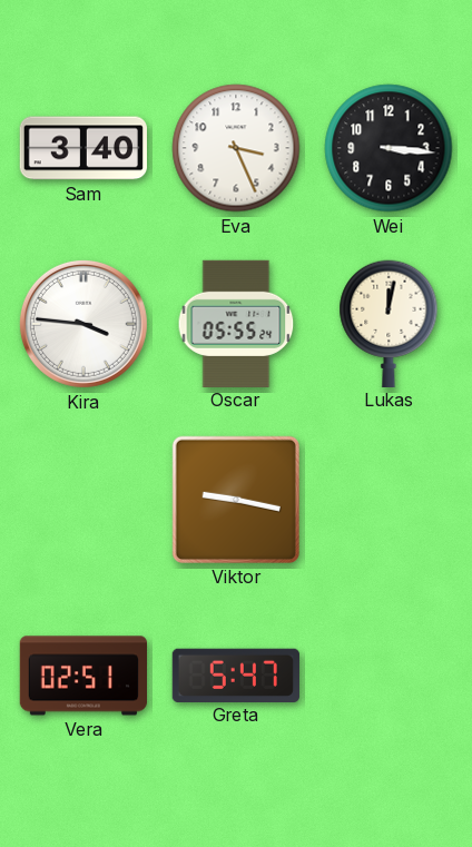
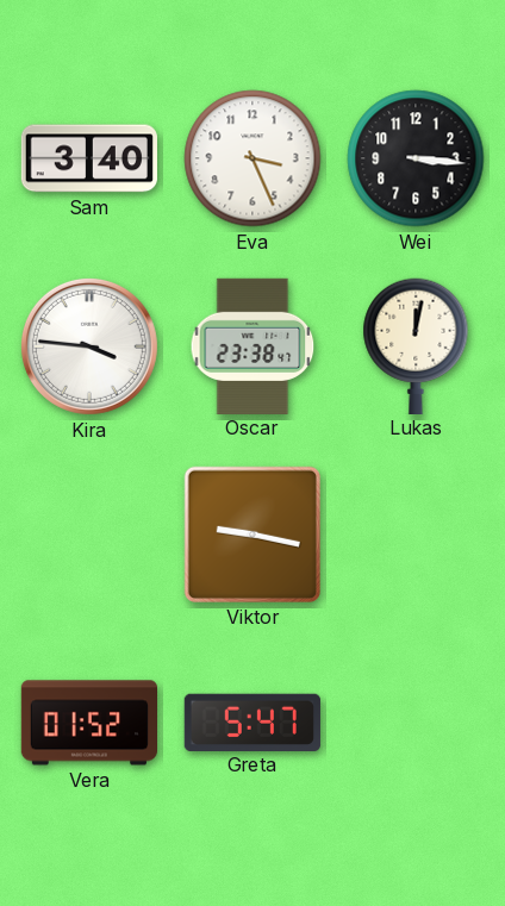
Oscar: 05:55 -> 23:38 (253, 345)
Vera: 02:51 -> 01:52 (88, 723)
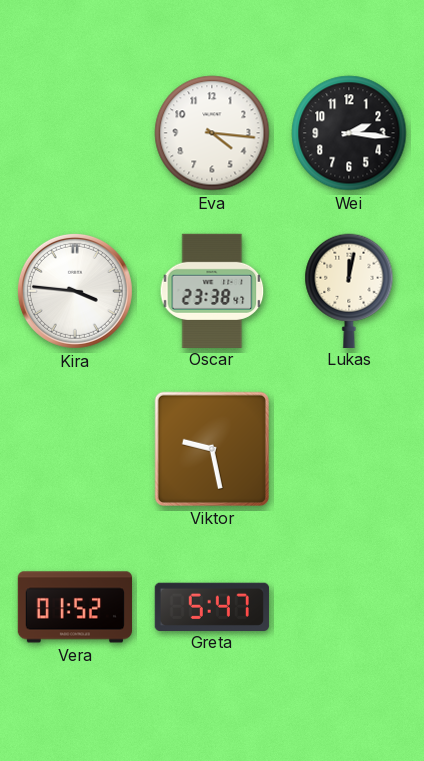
Sam: 3:40 -> none (89, 158)
Eva: 3:26 -> 4:16 (212, 133)
Wei: 3:16 -> 2:16 (349, 133)
Viktor: 9:17 -> 9:28 (212, 449)
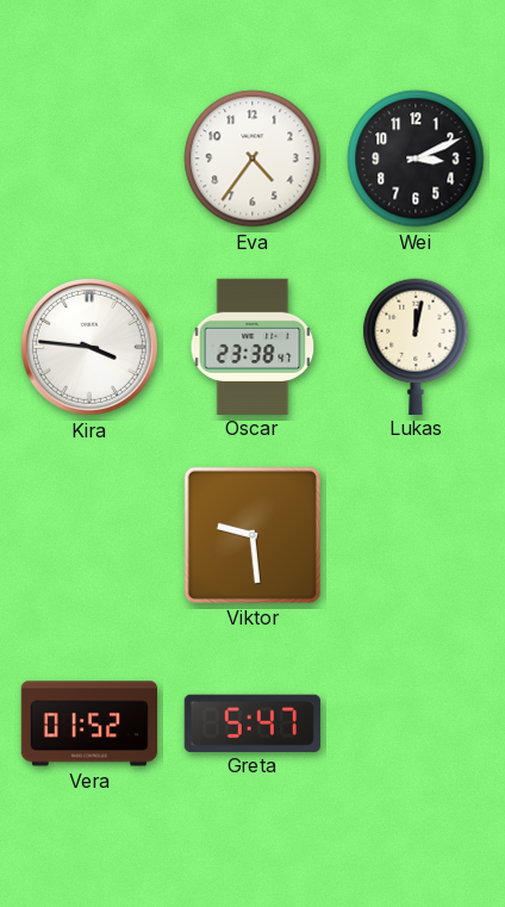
Eva: 4:16 -> 4:36 (253, 159)
Wei: 2:16 -> 3:11 (416, 159)
Viktor: 9:28 -> 9:29 (253, 535)
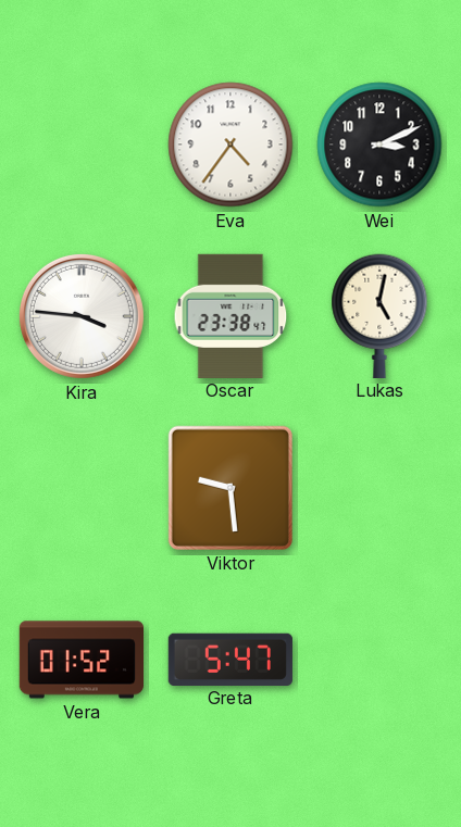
Lukas: 12:02 -> 5:02 (379, 315)
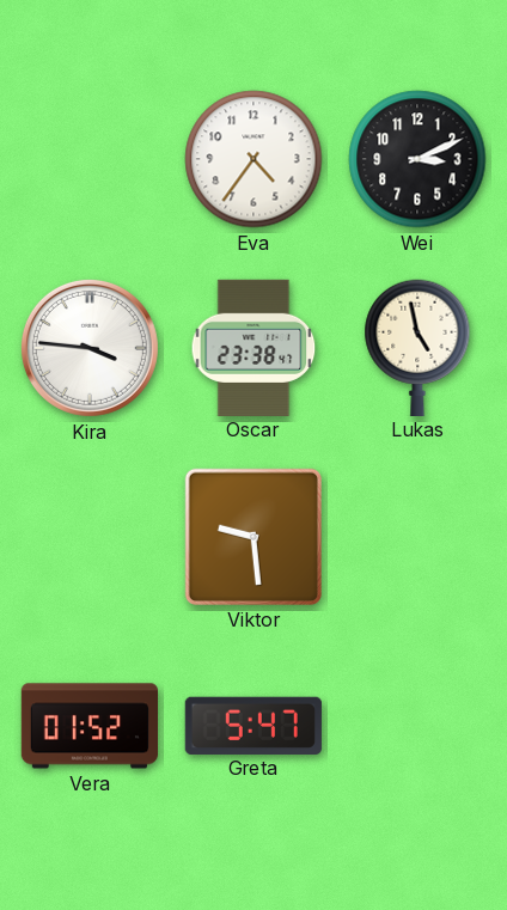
Lukas: 5:02 -> 4:58 (417, 347)
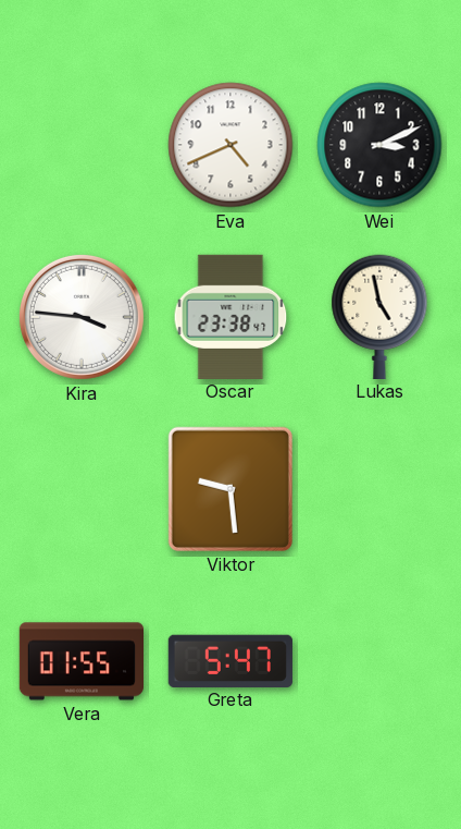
Eva: 4:36 -> 4:41 (230, 145)
Vera: 01:52 -> 01:55 (80, 661)
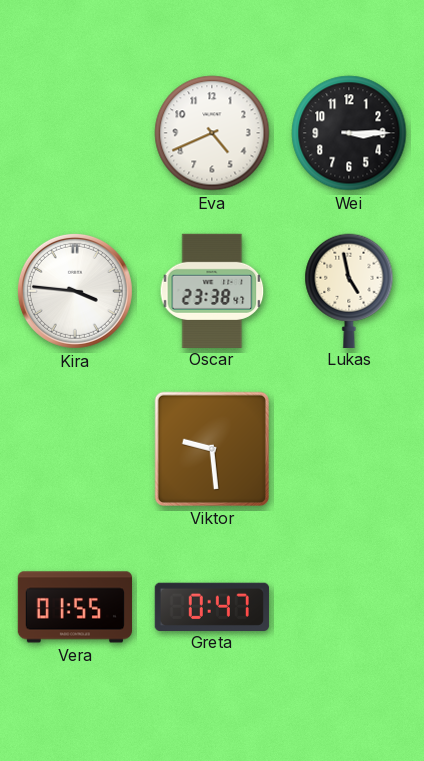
Wei: 3:11 -> 3:15 (349, 133)
Greta: 5:47 -> 0:47 (212, 606)
